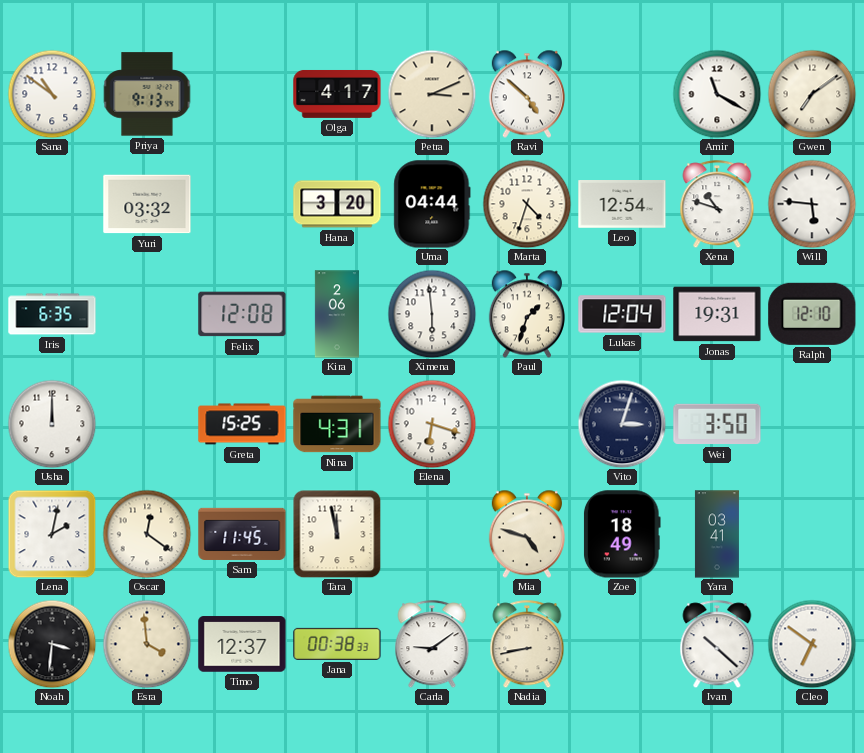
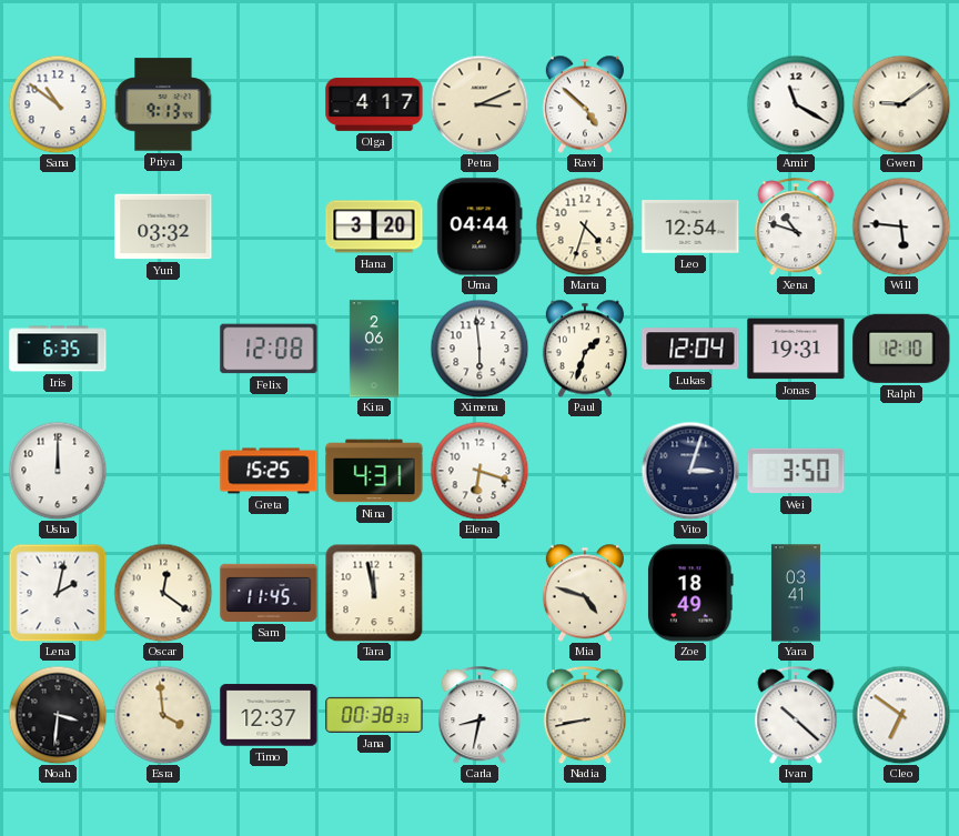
Gwen: 7:09 -> 9:09 (901, 104)
Carla: 9:09 -> 8:32 (479, 715)
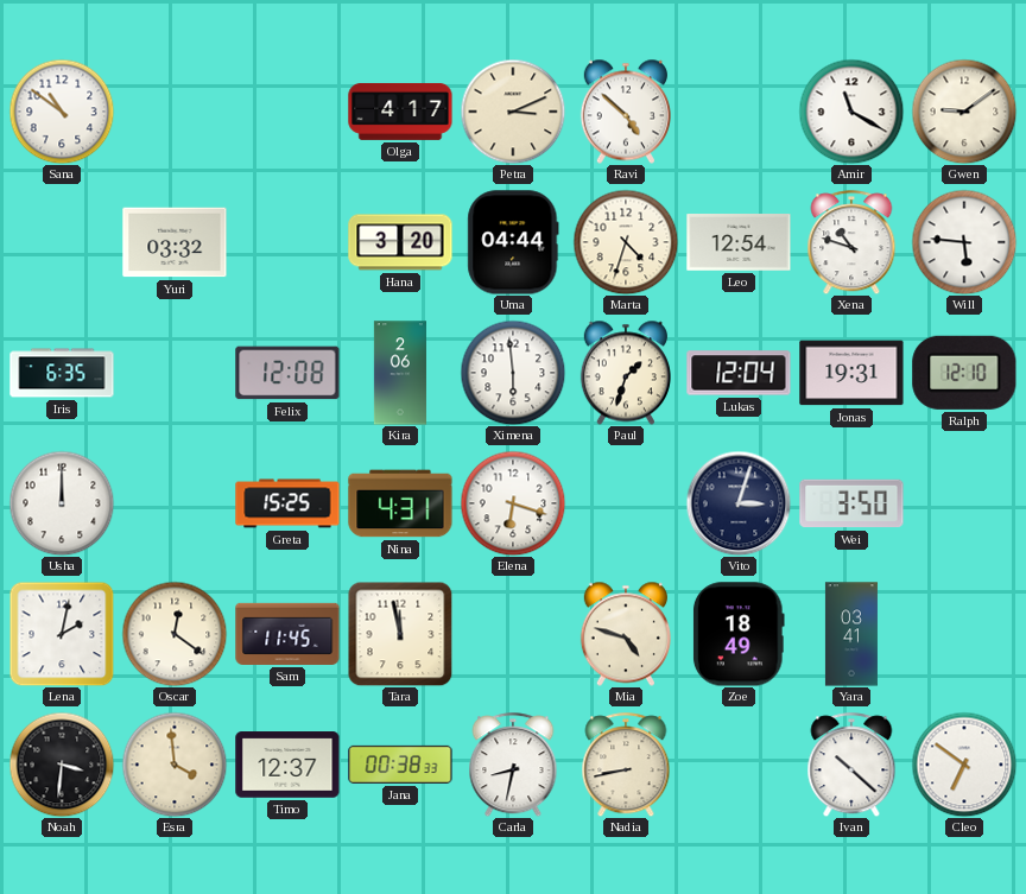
Priya: 9:13 -> none (163, 104)
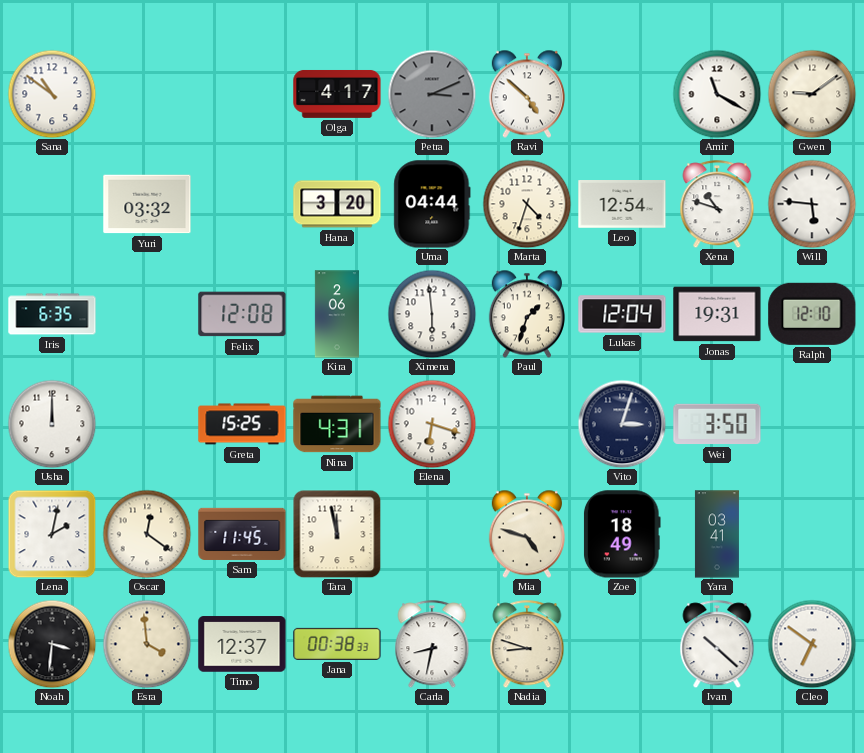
Petra dial: cream -> grey (432, 94)
Nadia: 8:43 -> 8:48 (527, 644)
